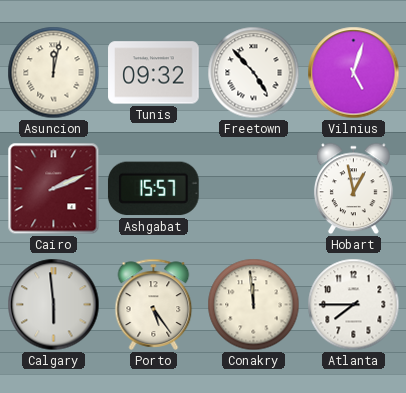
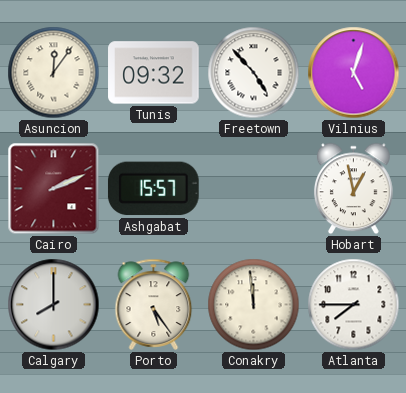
Asuncion: 12:02 -> 12:06 (54, 73)
Calgary: 5:59 -> 8:00 (54, 305)
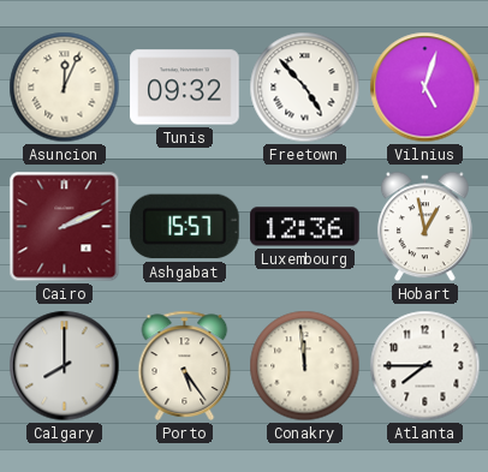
Asuncion: 12:06 -> 12:04 (65, 88)
Luxembourg: none -> 12:36 (305, 227)
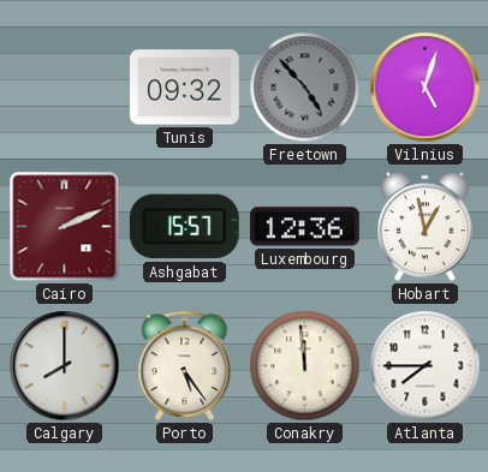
Asuncion: 12:04 -> none (65, 88)
Freetown dial: white -> grey (305, 88)
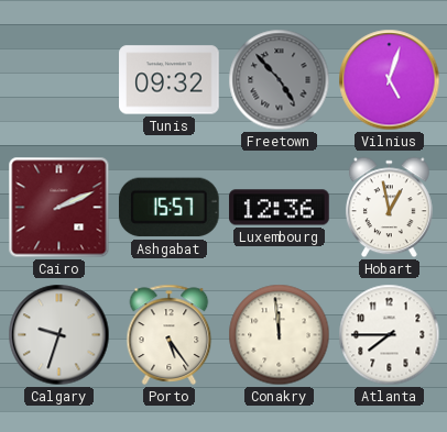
Calgary: 8:00 -> 9:33 (59, 335)
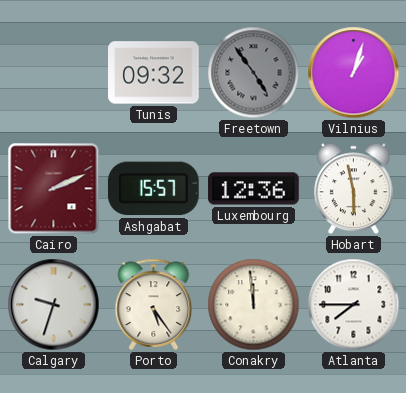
Freetown: 4:53 -> 4:54 (254, 73)
Vilnius: 5:03 -> 1:03 (354, 73)
Hobart: 12:58 -> 5:58 (353, 189)
